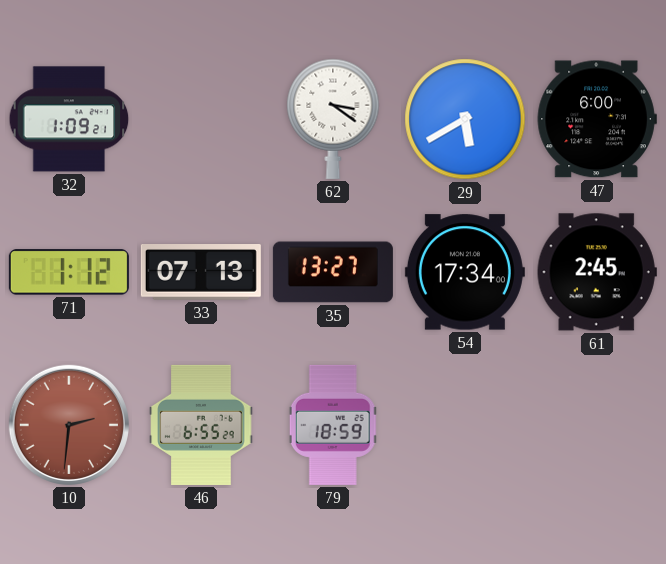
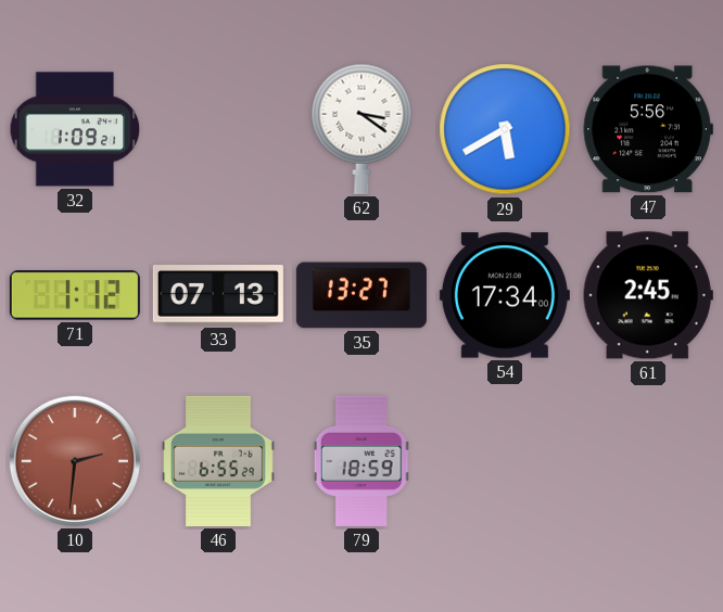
47: 6:00 -> 5:56 (648, 129)
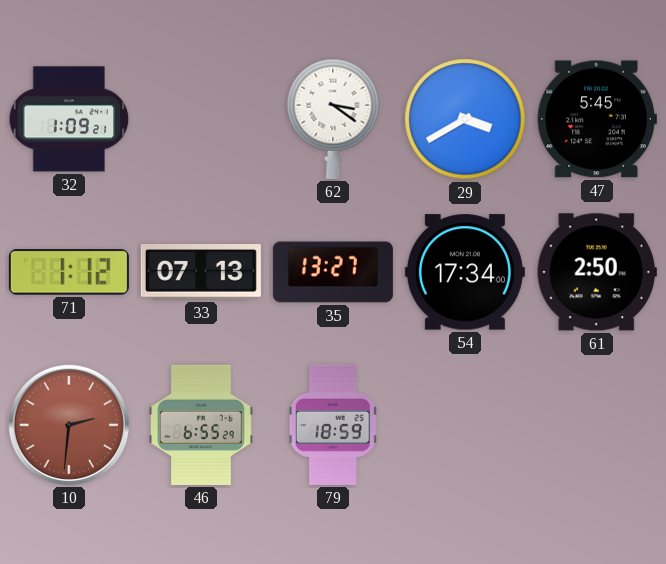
29: 5:40 -> 3:40 (465, 119)
47: 5:56 -> 5:45 (597, 119)
61: 2:45 -> 2:50 (597, 272)
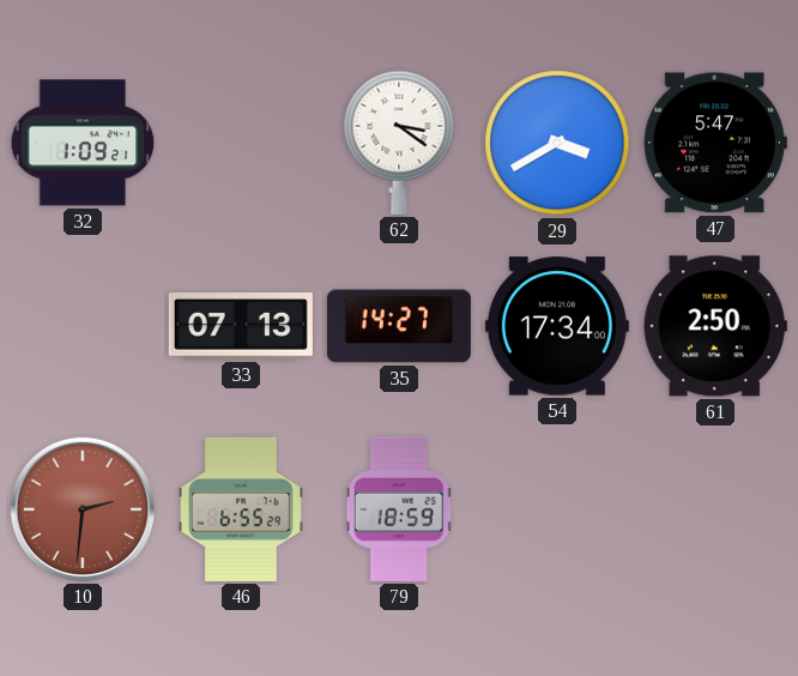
47: 5:45 -> 5:47 (715, 143)
71: 1:12 -> none (69, 272)
35: 13:27 -> 14:27 (399, 326)
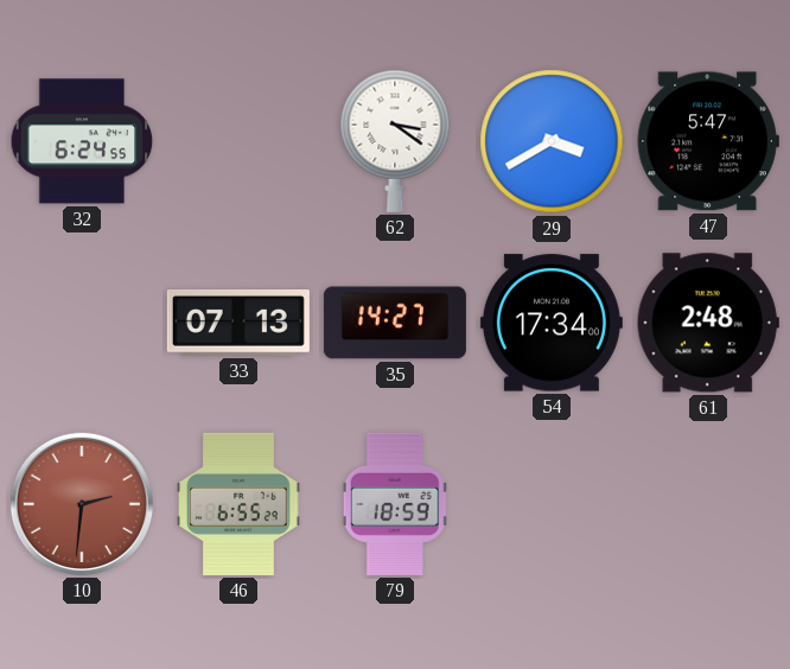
32: 1:09 -> 6:24 (82, 141)
61: 2:50 -> 2:48 (708, 323)
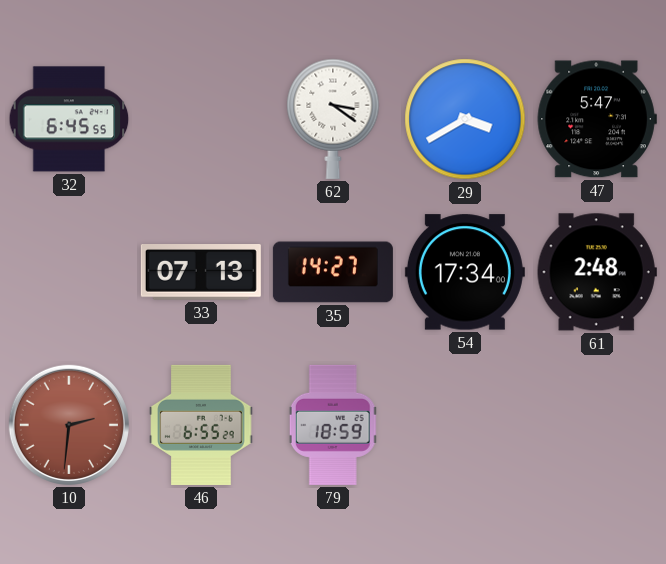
32: 6:24 -> 6:45 (69, 119)
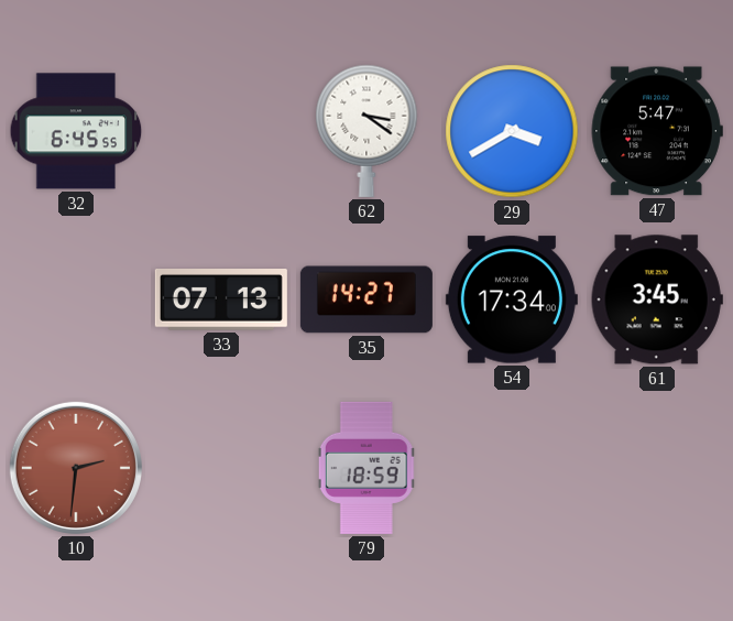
61: 2:48 -> 3:45 (657, 299)
46: 6:55 -> none (201, 425)
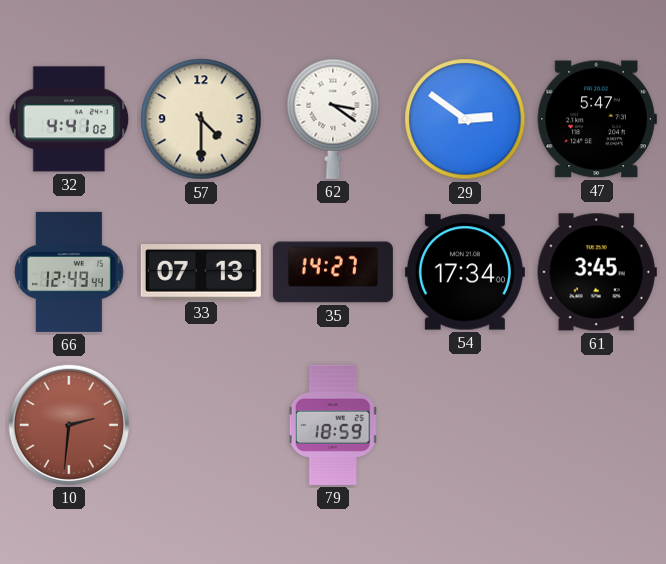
32: 6:45 -> 4:41 (69, 119)
57: none -> 4:30 (201, 119)
29: 3:40 -> 2:51 (465, 119)
66: none -> 12:49 (69, 272)
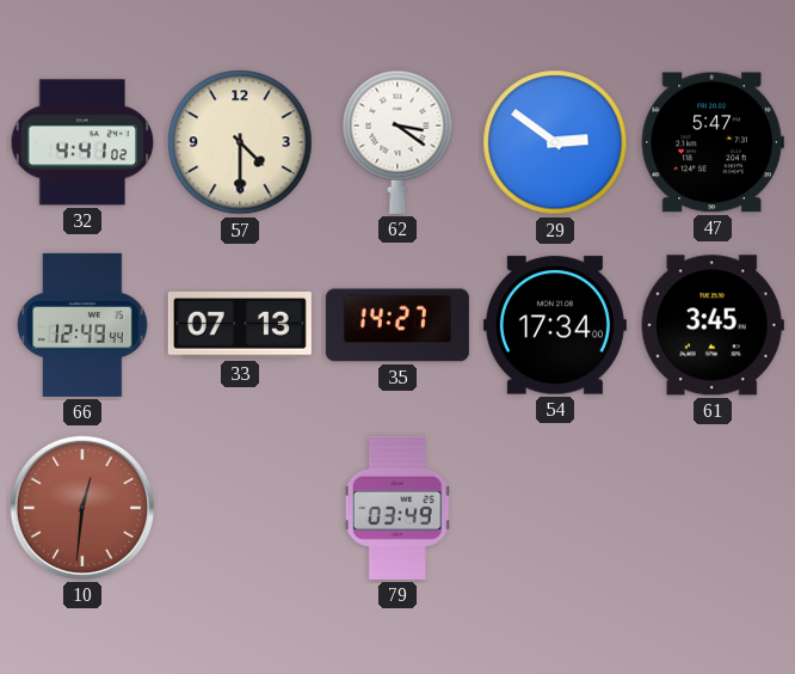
10: 2:31 -> 12:31 (82, 508)
79: 18:59 -> 03:49 (397, 508)
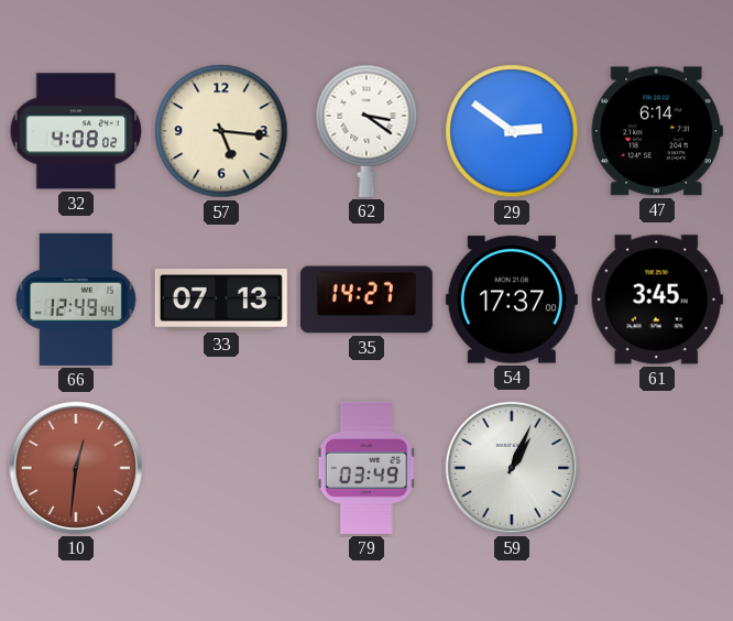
32: 4:41 -> 4:08 (76, 131)
57: 4:30 -> 5:16 (221, 131)
47: 5:47 -> 6:14 (657, 131)
54: 17:34 -> 17:37 (512, 299)
59: none -> 1:04 (512, 468)
